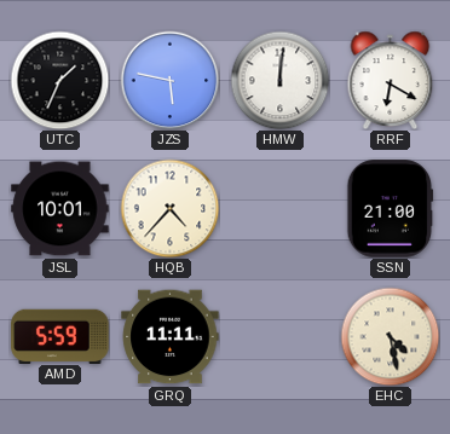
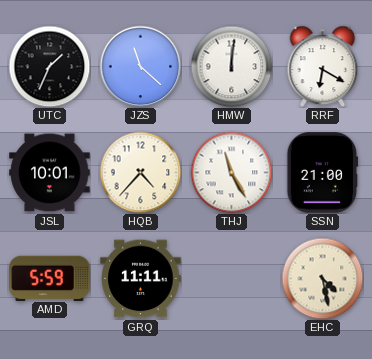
JZS: 5:47 -> 11:22 (140, 66)
THJ: none -> 11:25 (231, 172)
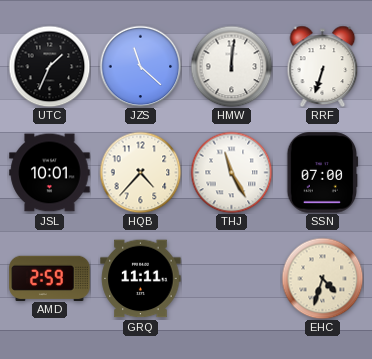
RRF: 6:20 -> 6:33 (323, 66)
SSN: 21:00 -> 07:00 (323, 173)
AMD: 5:59 -> 2:59 (50, 278)
EHC: 4:28 -> 4:33 (322, 278)
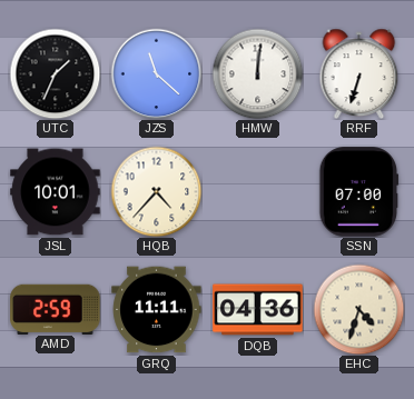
THJ: 11:25 -> none (231, 172)
DQB: none -> 04:36 (258, 310)
